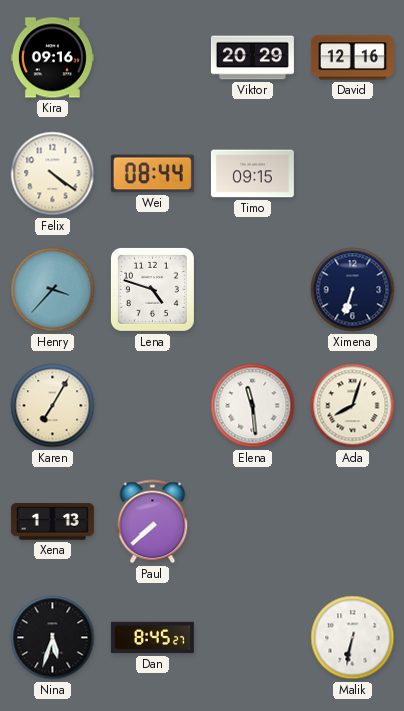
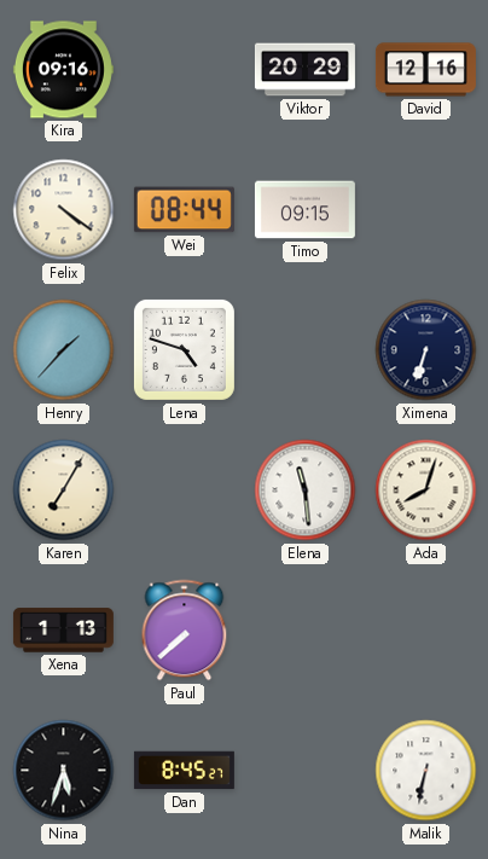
Henry: 3:37 -> 1:37 (64, 350)
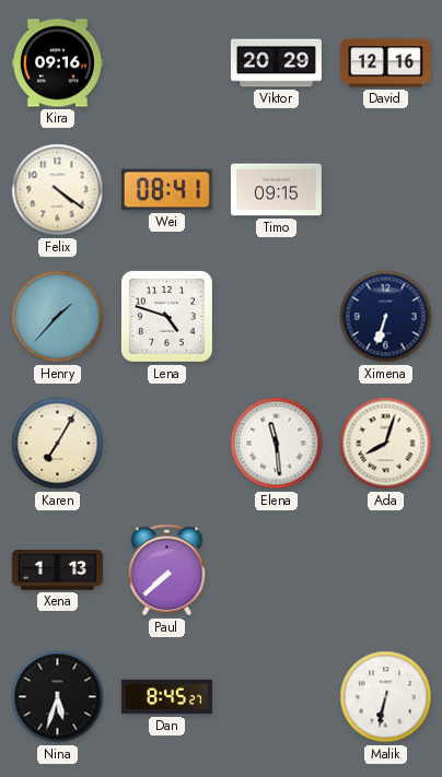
Wei: 08:44 -> 08:41 (166, 190)
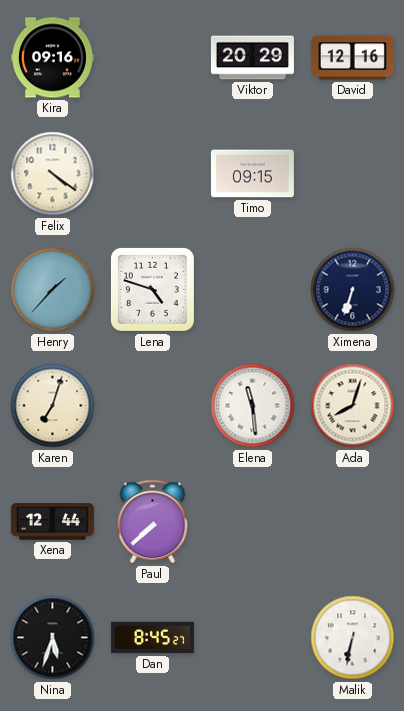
Wei: 08:41 -> none (166, 190)
Karen: 7:05 -> 7:03 (53, 406)
Xena: 1:13 -> 12:44 (52, 522)
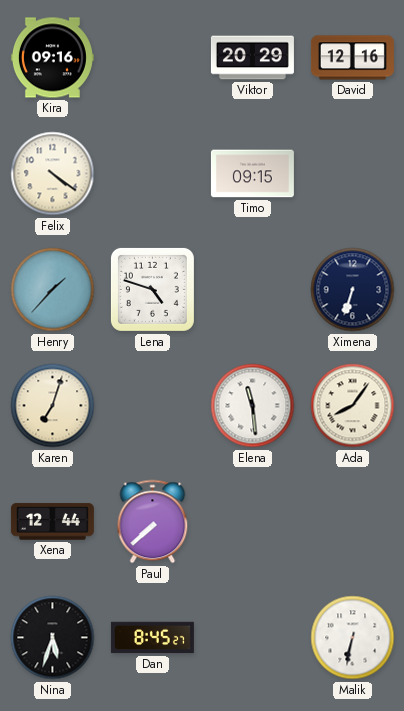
Ada: 8:03 -> 8:06 (353, 406)
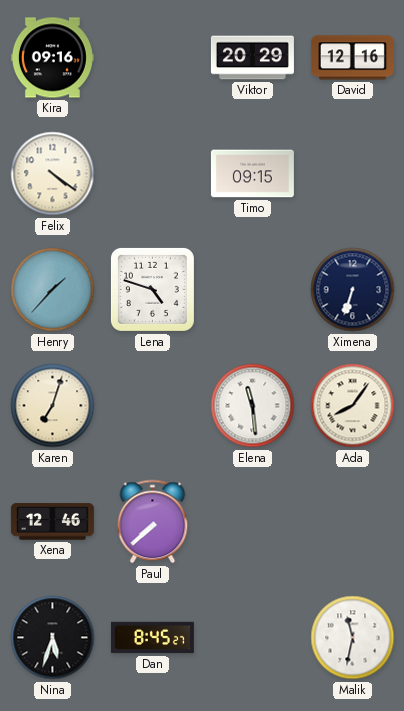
Xena: 12:44 -> 12:46 (52, 522)
Malik: 6:32 -> 11:32 (353, 638)
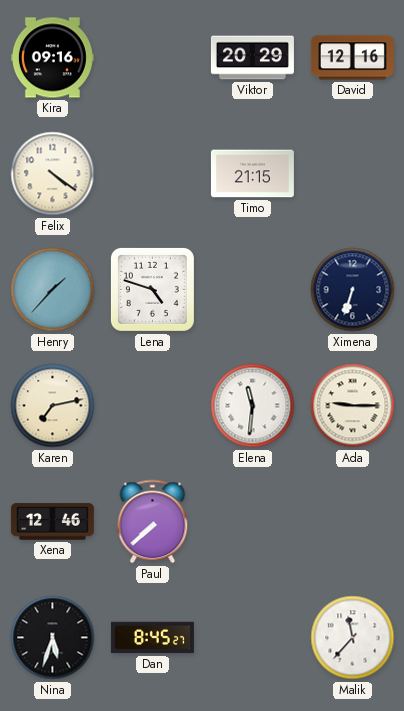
Timo: 09:15 -> 21:15 (252, 174)
Karen: 7:03 -> 7:13 (53, 406)
Elena: 11:29 -> 11:31 (253, 406)
Ada: 8:06 -> 9:15 (353, 406)
Malik: 11:32 -> 11:37 (353, 638)
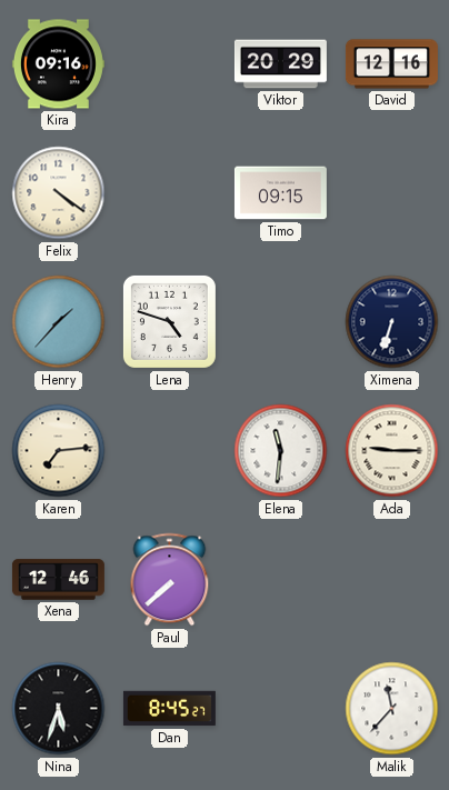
Timo: 21:15 -> 09:15 (280, 193)
Karen: 7:13 -> 7:14 (59, 451)
